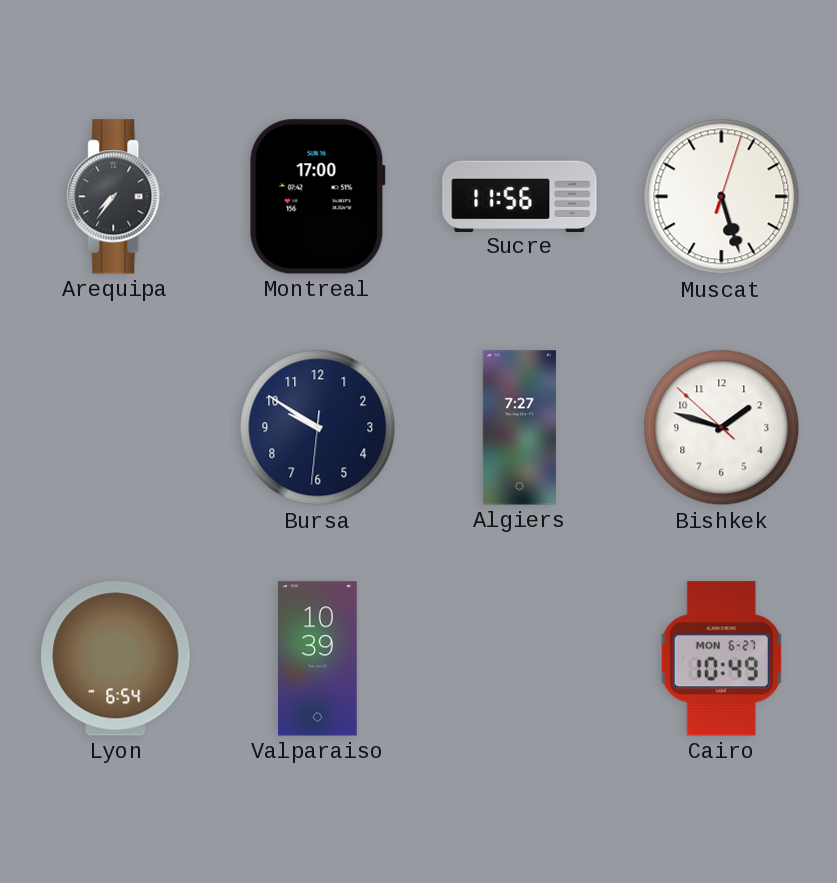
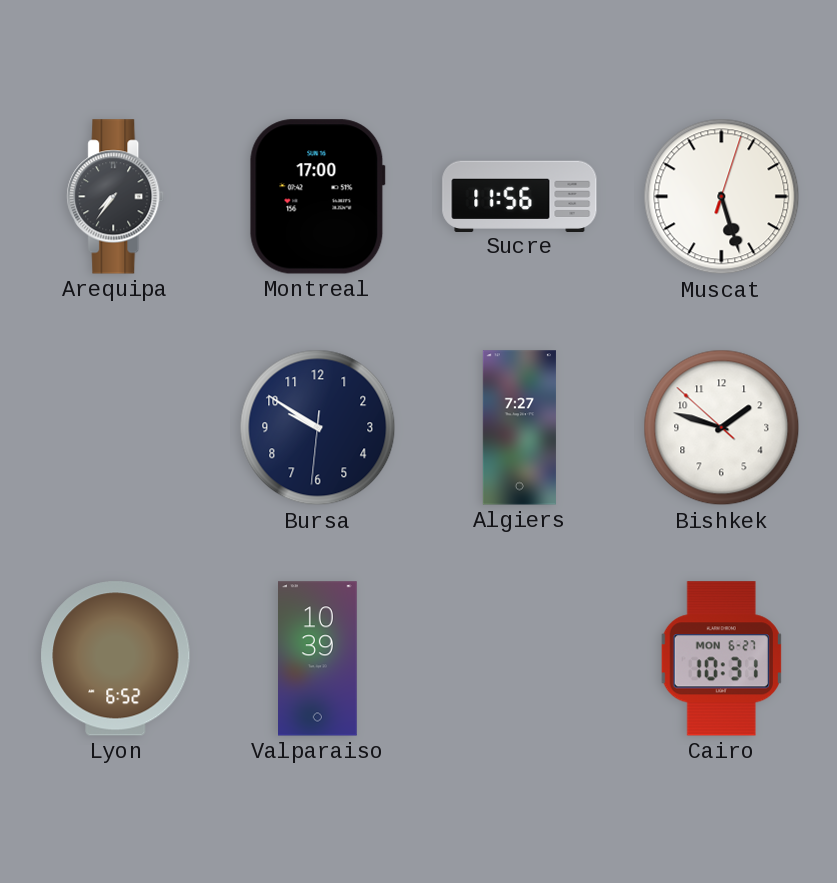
Lyon: 6:54 -> 6:52 (116, 659)
Cairo: 10:49 -> 10:31 (721, 659)
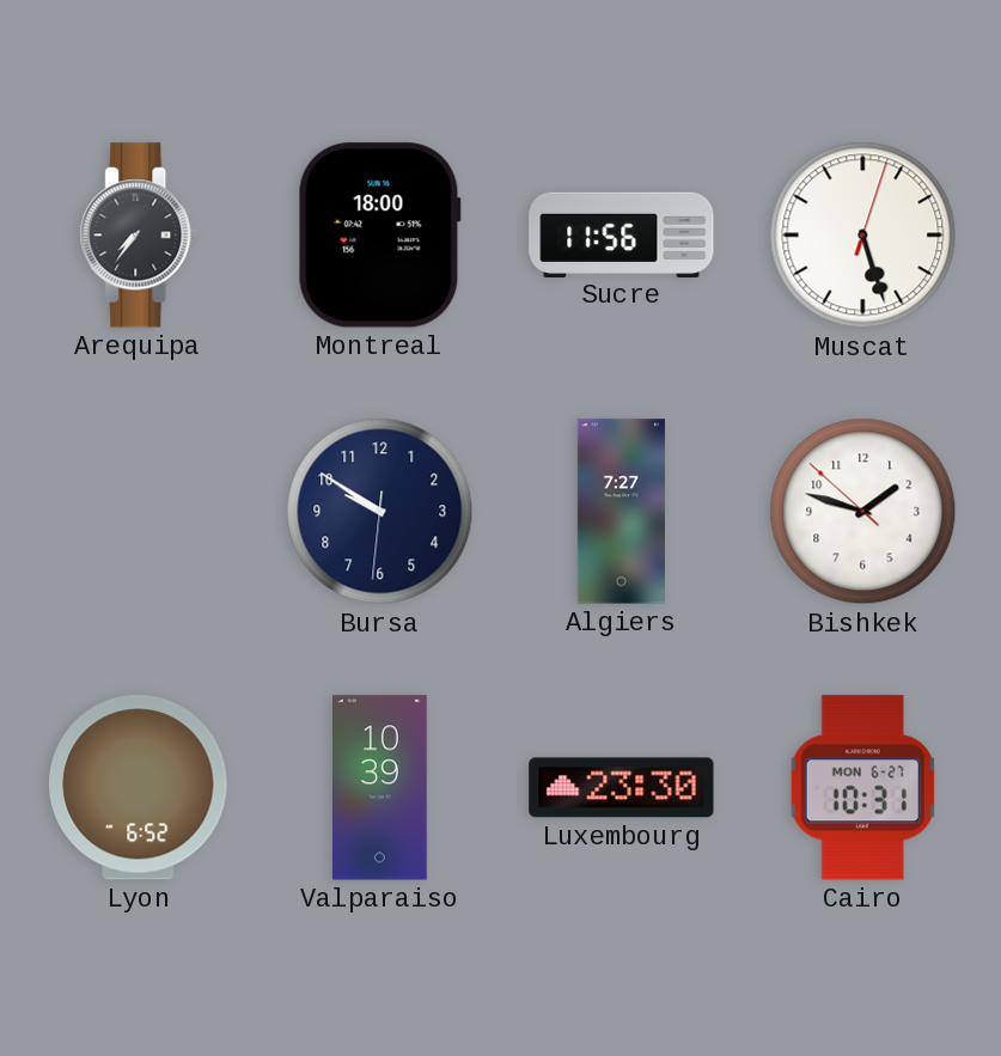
Montreal: 17:00 -> 18:00 (379, 236)
Luxembourg: none -> 23:30 (622, 788)
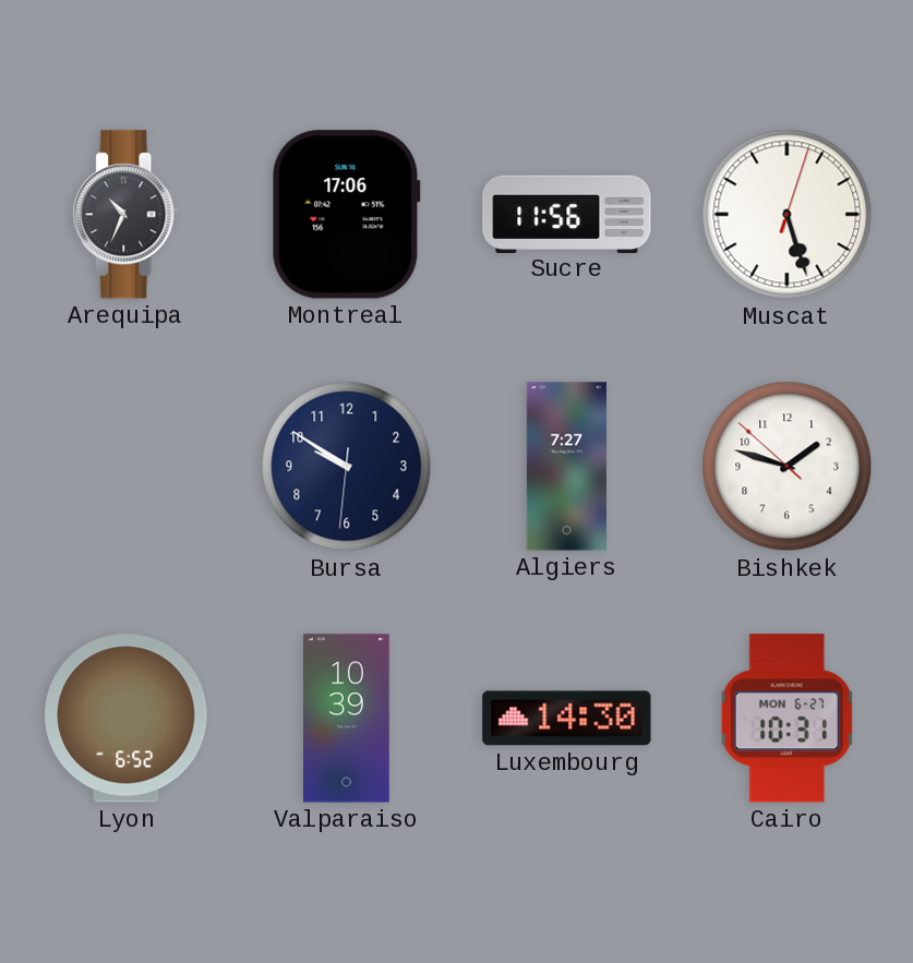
Arequipa: 7:36 -> 10:34 (127, 215)
Montreal: 18:00 -> 17:06 (346, 215)
Luxembourg: 23:30 -> 14:30 (567, 719)
